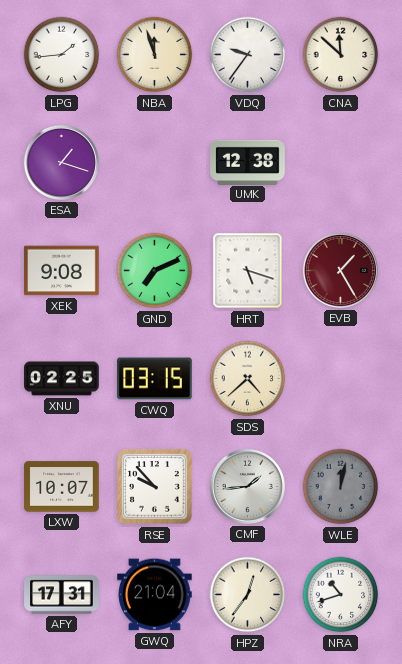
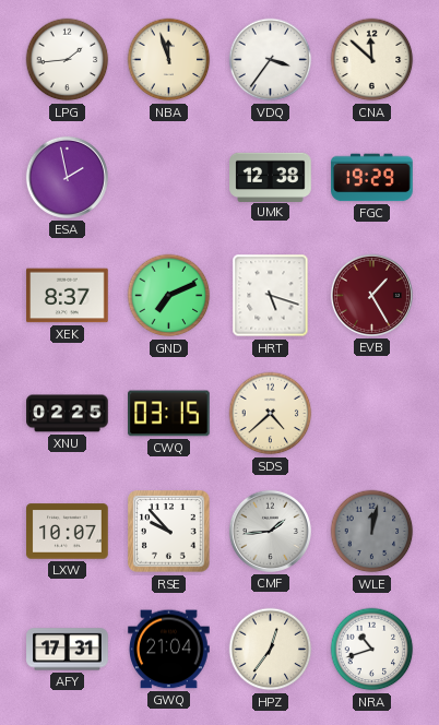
VDQ: 9:36 -> 3:36 (271, 60)
ESA: 1:18 -> 1:58 (67, 177)
FGC: none -> 19:29 (372, 178)
XEK: 9:08 -> 8:37 (68, 296)
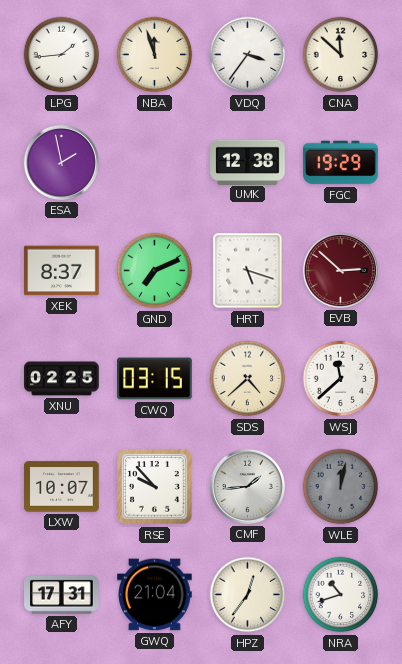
EVB: 1:25 -> 2:52 (340, 270)
WSJ: none -> 11:38 (341, 379)
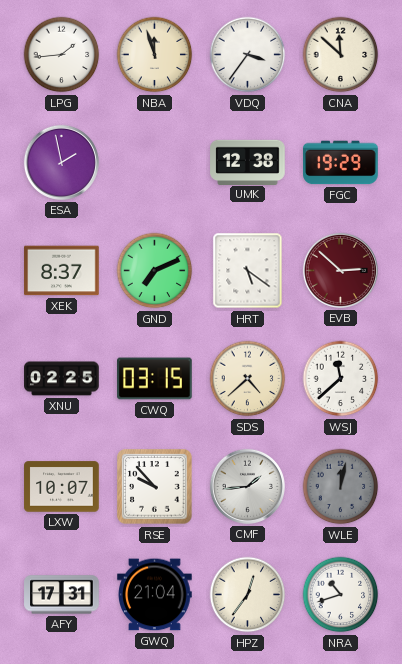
HRT: 5:18 -> 5:21 (248, 271)
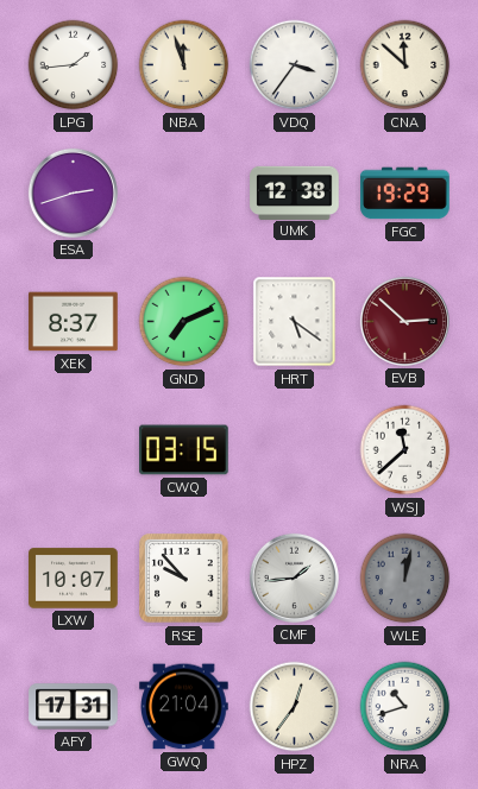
ESA: 1:58 -> 2:42 (73, 192)
XNU: 02:25 -> none (62, 379)
SDS: 4:38 -> none (248, 379)
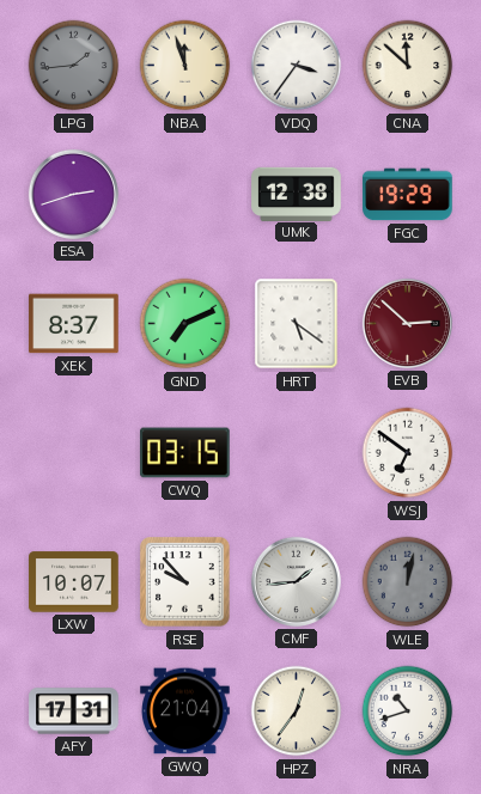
LPG dial: white -> grey (74, 66)
WSJ: 11:38 -> 6:51 (408, 453)
